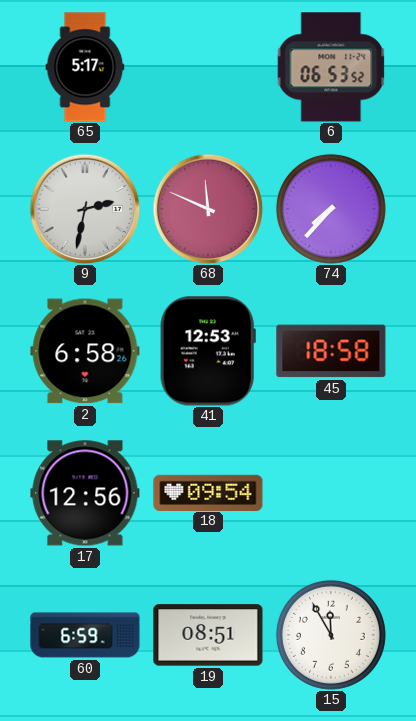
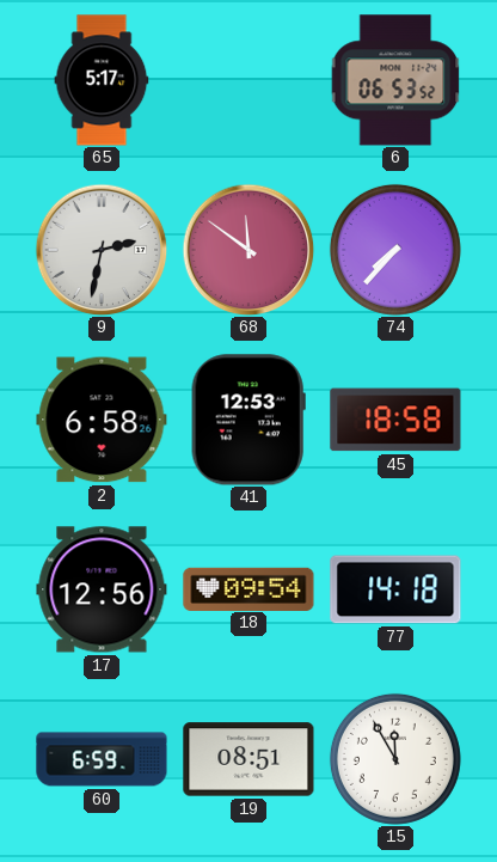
68: 11:49 -> 11:51 (249, 250)
77: none -> 14:18 (395, 589)
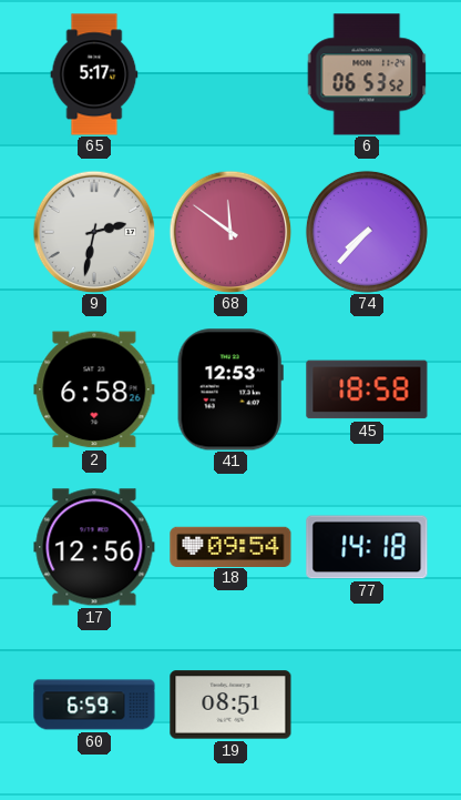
15: 11:55 -> none (395, 759)
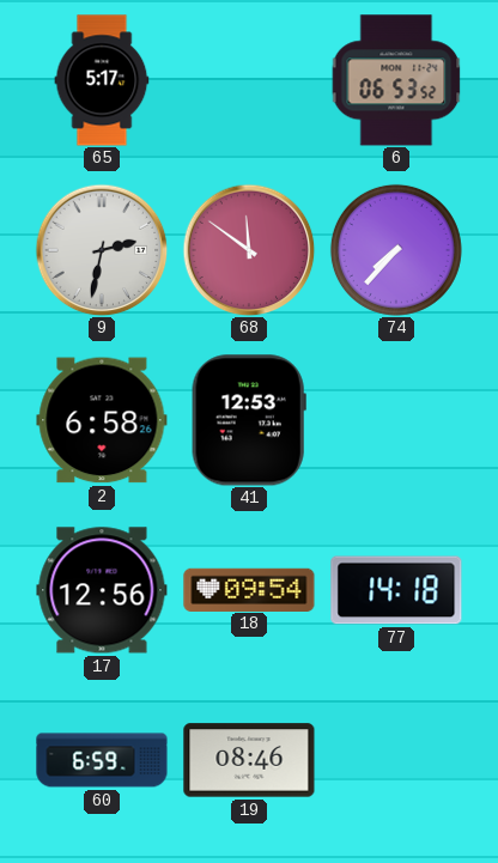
45: 18:58 -> none (367, 389)
19: 08:51 -> 08:46 (249, 760)
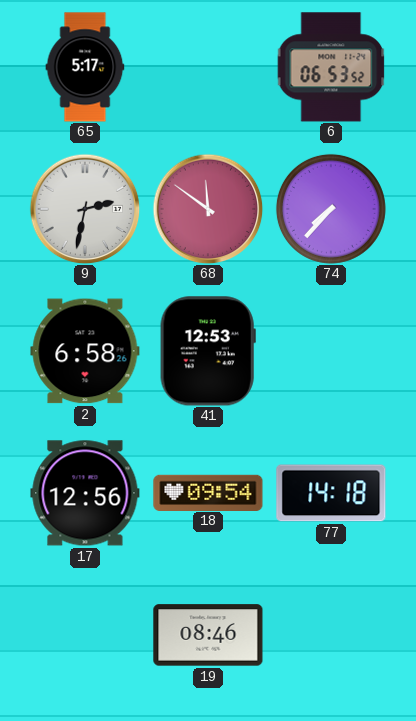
60: 6:59 -> none (102, 760)
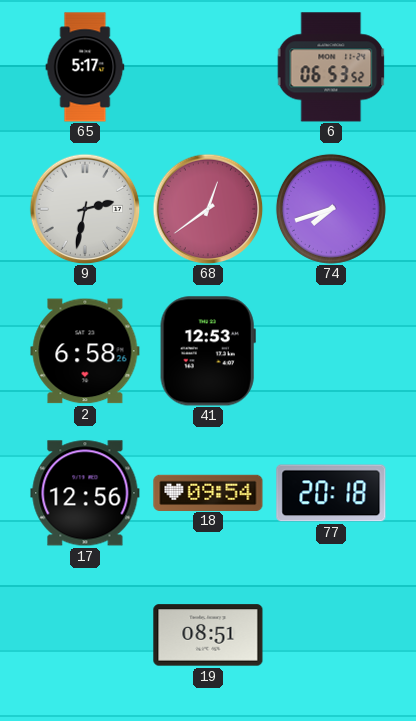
68: 11:51 -> 12:39 (208, 209)
74: 7:37 -> 7:42 (331, 209)
77: 14:18 -> 20:18 (331, 493)
19: 08:46 -> 08:51 (208, 635)
